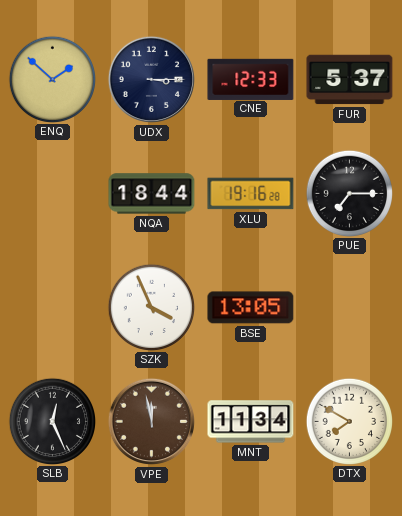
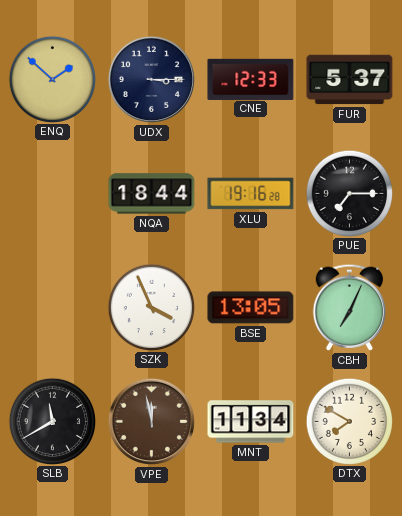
CBH: none -> 7:04 (349, 307)
SLB: 12:26 -> 11:40 (52, 421)
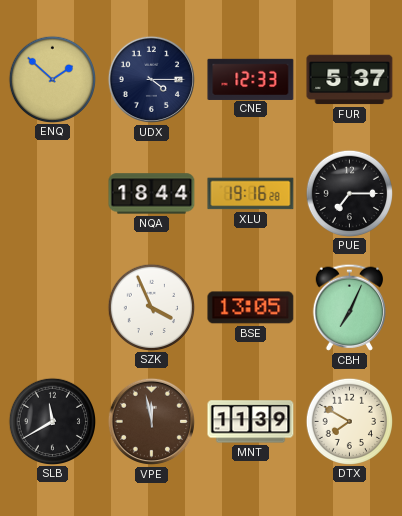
UDX: 3:15 -> 4:15 (151, 79)
MNT: 11:34 -> 11:39 (251, 422)
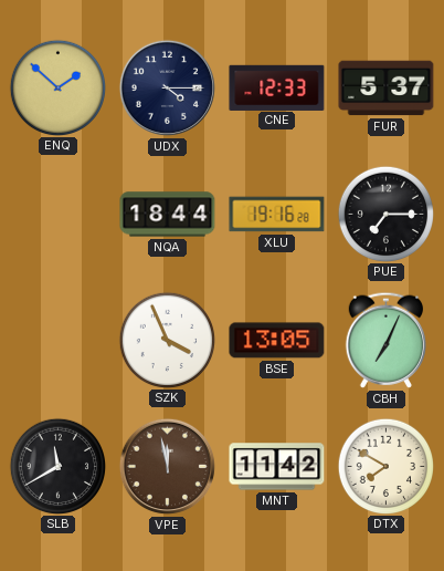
MNT: 11:39 -> 11:42 (277, 467)
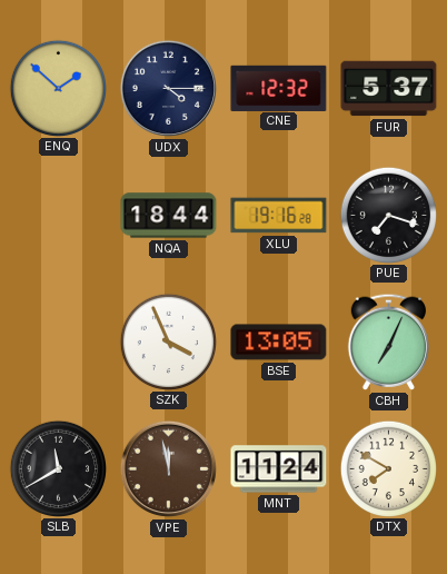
CNE: 12:33 -> 12:32 (279, 88)
PUE: 7:15 -> 7:18 (388, 215)
MNT: 11:42 -> 11:24 (279, 469)
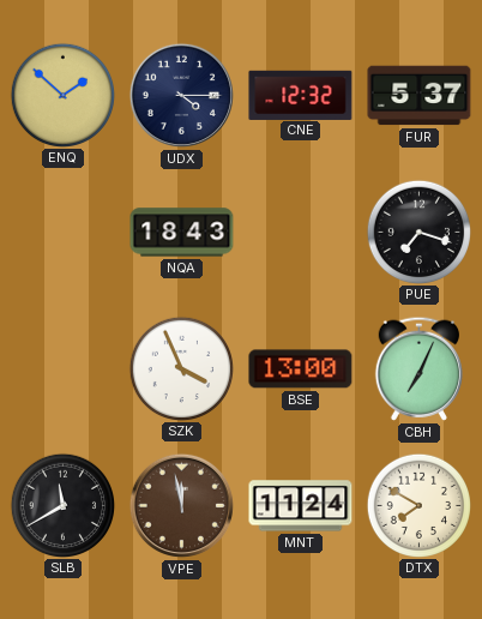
NQA: 18:44 -> 18:43 (182, 233)
XLU: 19:16 -> none (279, 216)
BSE: 13:05 -> 13:00 (301, 369)
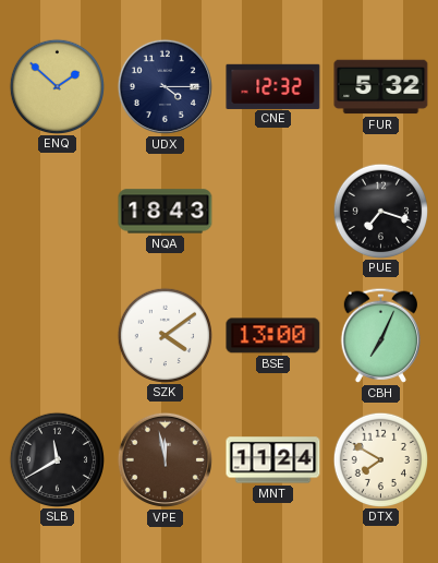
FUR: 5:37 -> 5:32 (381, 87)
SZK: 3:56 -> 4:09 (165, 335)
